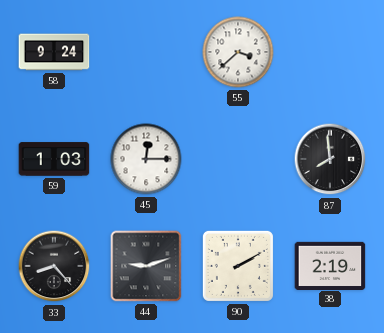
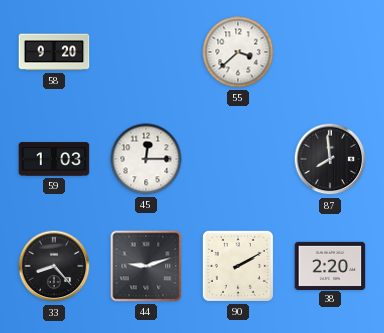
58: 9:24 -> 9:20 (54, 52)
38: 2:19 -> 2:20 (330, 265)
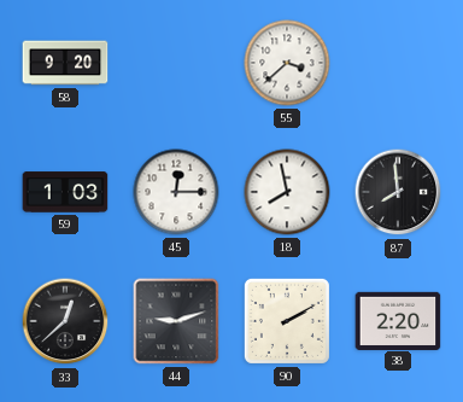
18: none -> 7:58 (287, 192)
33: 8:23 -> 12:38 (65, 321)
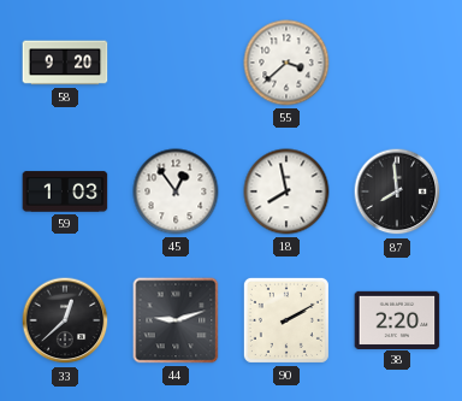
45: 12:15 -> 12:54 (176, 191)
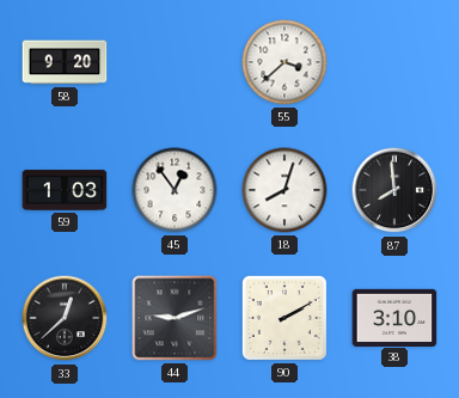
18: 7:58 -> 8:03 (284, 190)
38: 2:20 -> 3:10 (394, 317)
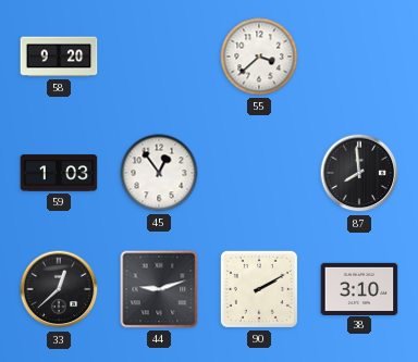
18: 8:03 -> none (284, 190)
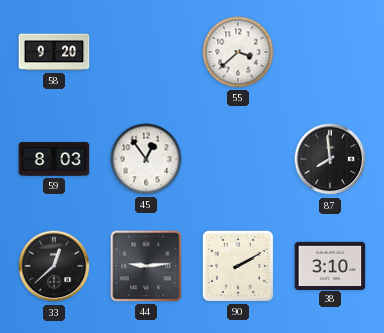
59: 1:03 -> 8:03 (54, 159)
44: 9:12 -> 9:14 (146, 266)
